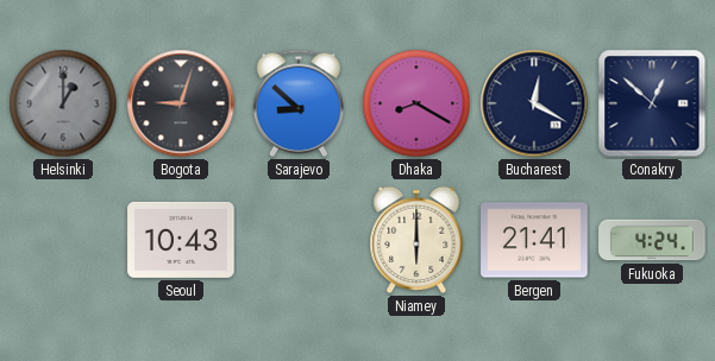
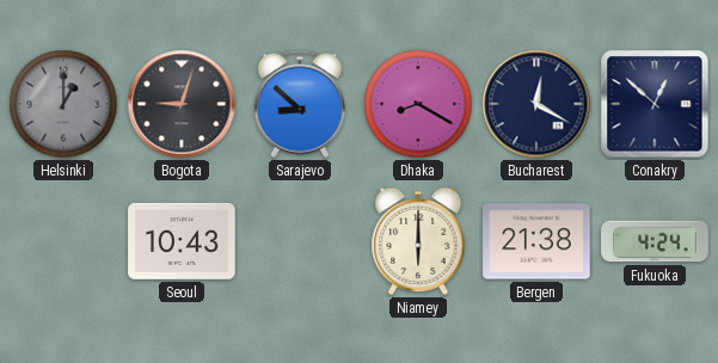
Bergen: 21:41 -> 21:38 (536, 241)
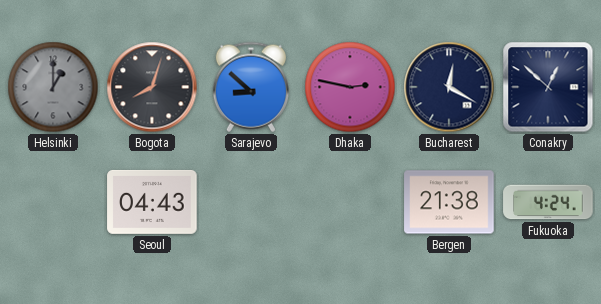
Bogota: 9:03 -> 8:03 (152, 87)
Dhaka: 8:20 -> 2:47 (350, 87)
Seoul: 10:43 -> 04:43 (152, 202)
Niamey: 6:00 -> none (418, 241)
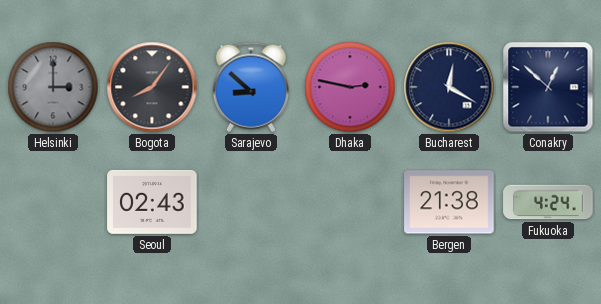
Helsinki: 1:00 -> 3:00 (53, 87)
Bogota: 8:03 -> 8:06 (152, 87)
Seoul: 04:43 -> 02:43 (152, 202)
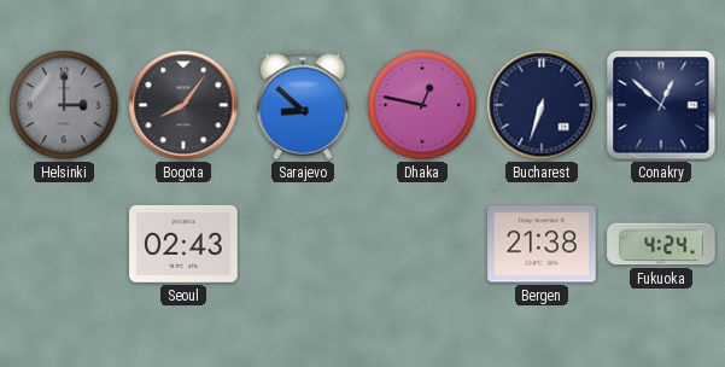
Dhaka: 2:47 -> 12:47 (422, 105)
Bucharest: 12:20 -> 6:33 (542, 105)
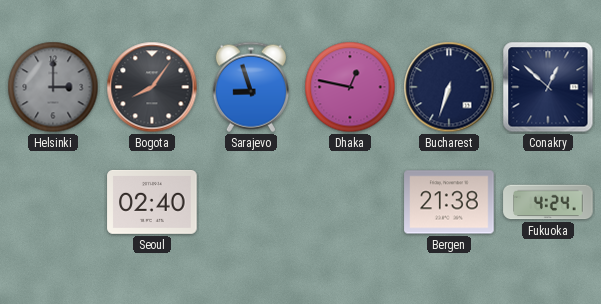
Sarajevo: 8:52 -> 8:57 (251, 87)
Seoul: 02:43 -> 02:40 (152, 202)
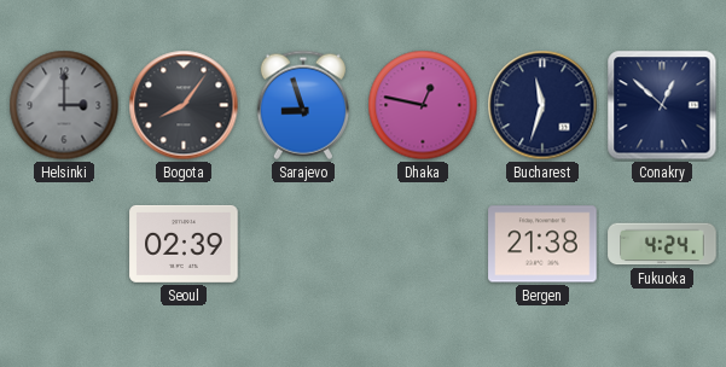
Bucharest: 6:33 -> 11:33 (542, 105)
Seoul: 02:40 -> 02:39 (184, 244)
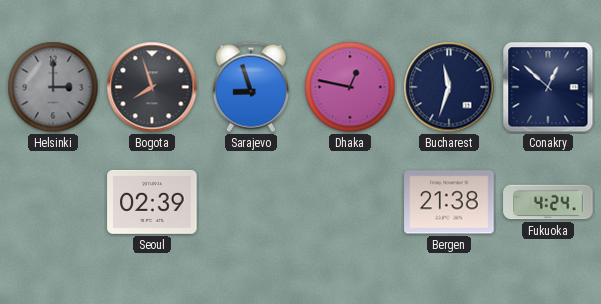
Bogota: 8:06 -> 7:57 (152, 87)
